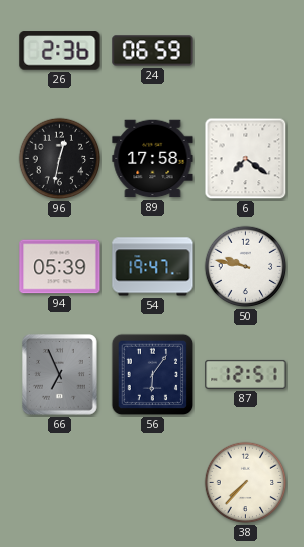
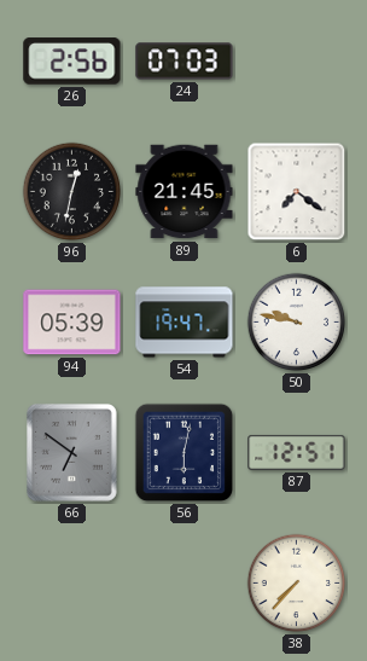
26: 2:36 -> 2:56 (72, 62)
24: 06:59 -> 07:03 (185, 62)
89: 17:58 -> 21:45 (185, 192)
66: 6:56 -> 6:51 (72, 453)
56: 6:06 -> 6:02 (185, 453)
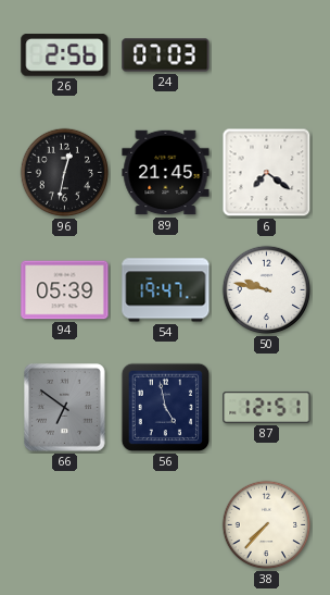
56: 6:02 -> 4:58 (166, 408)
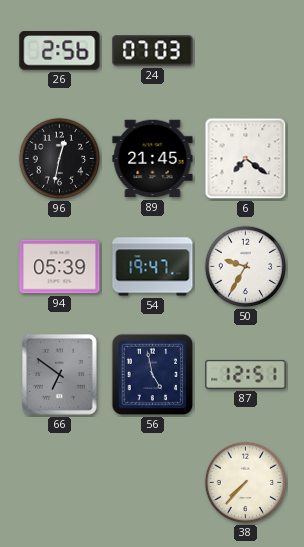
50: 9:47 -> 9:35 (246, 267)
